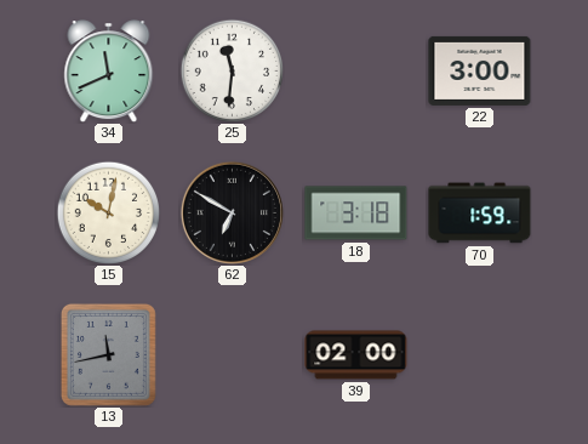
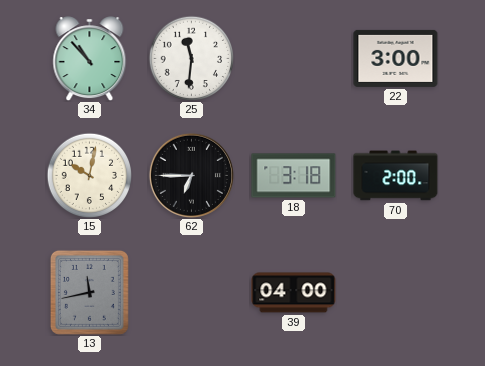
34: 11:41 -> 10:53 (90, 59)
62: 6:50 -> 6:45 (191, 175)
70: 1:59 -> 2:00 (396, 176)
39: 02:00 -> 04:00 (294, 293)
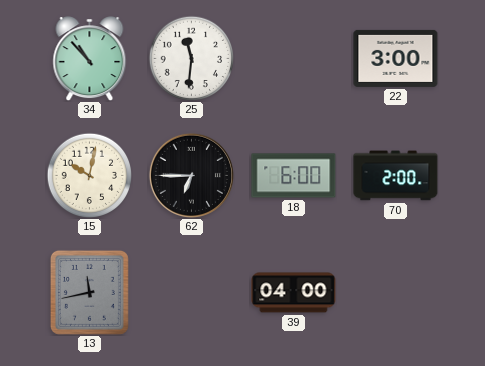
18: 3:18 -> 6:00 (294, 176)
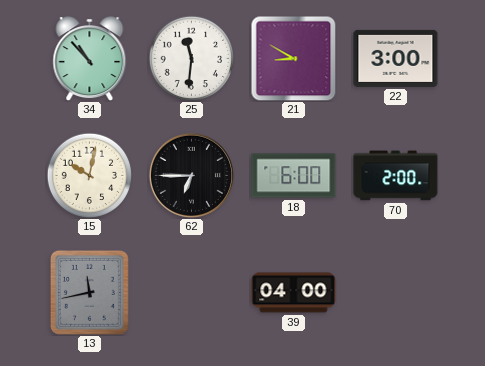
21: none -> 8:50 (293, 58)
